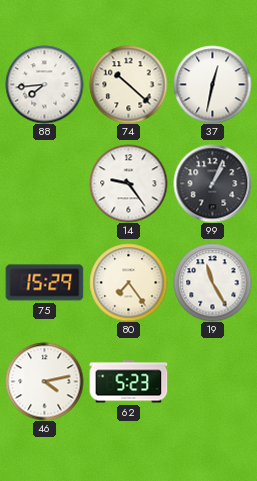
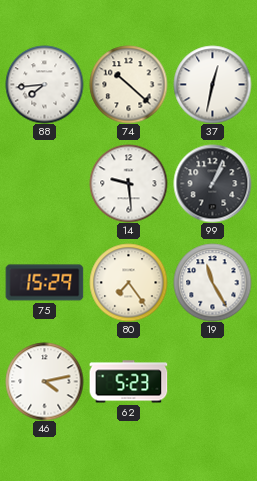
14: 9:24 -> 9:29 (128, 183)
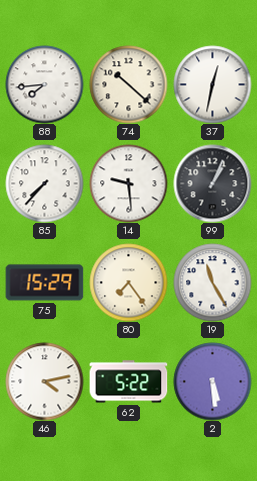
85: none -> 7:37 (44, 183)
62: 5:23 -> 5:22 (128, 382)
2: none -> 5:29 (212, 381)
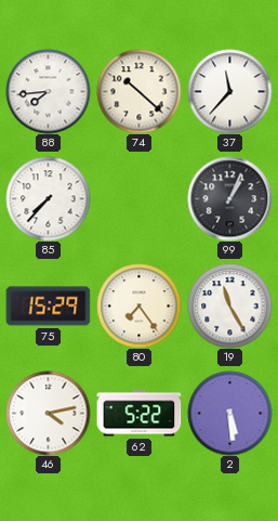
37: 12:32 -> 11:37 (229, 91)
14: 9:29 -> none (128, 183)
